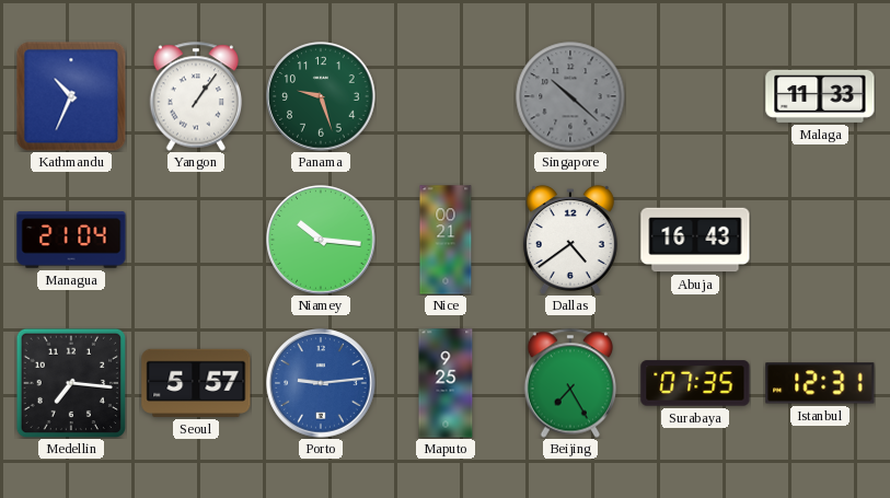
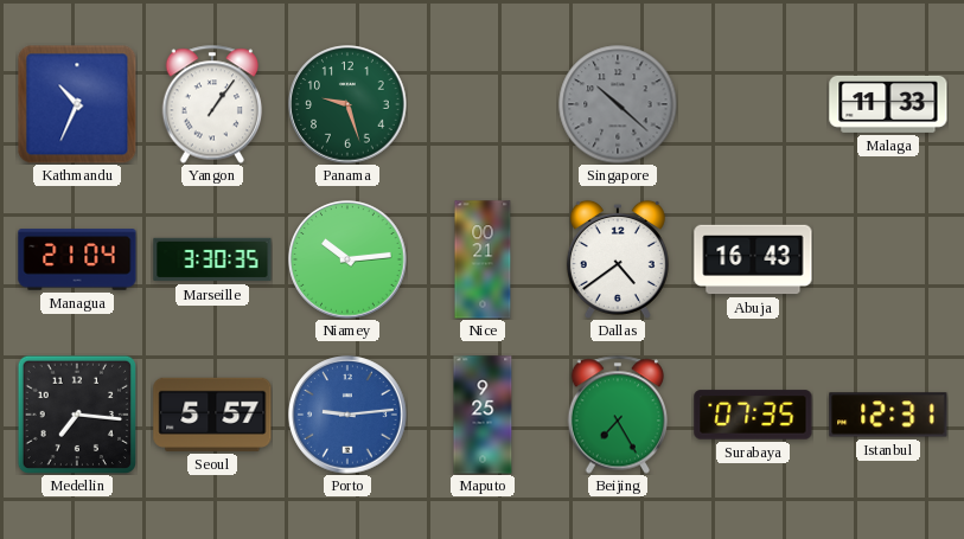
Marseille: none -> 3:30 (212, 259)
Niamey: 10:16 -> 10:14 (347, 259)
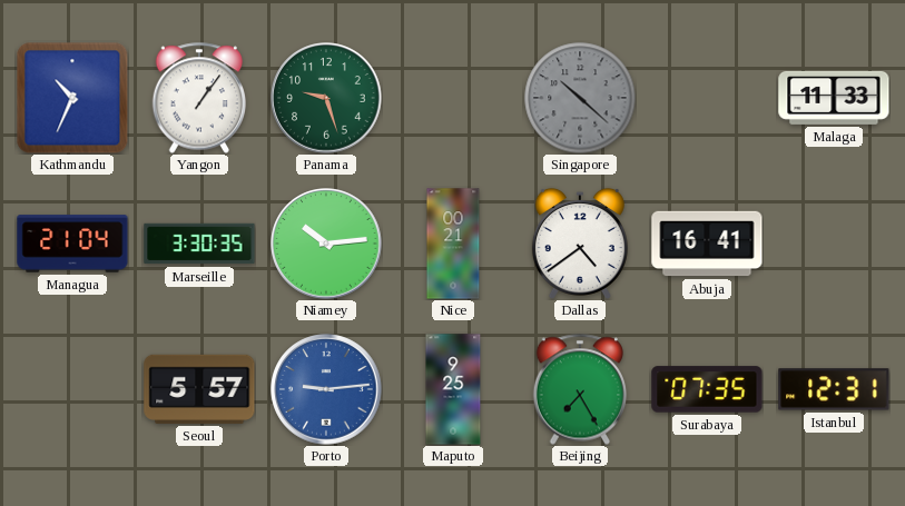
Abuja: 16:43 -> 16:41 (707, 244)
Medellin: 7:16 -> none (76, 413)
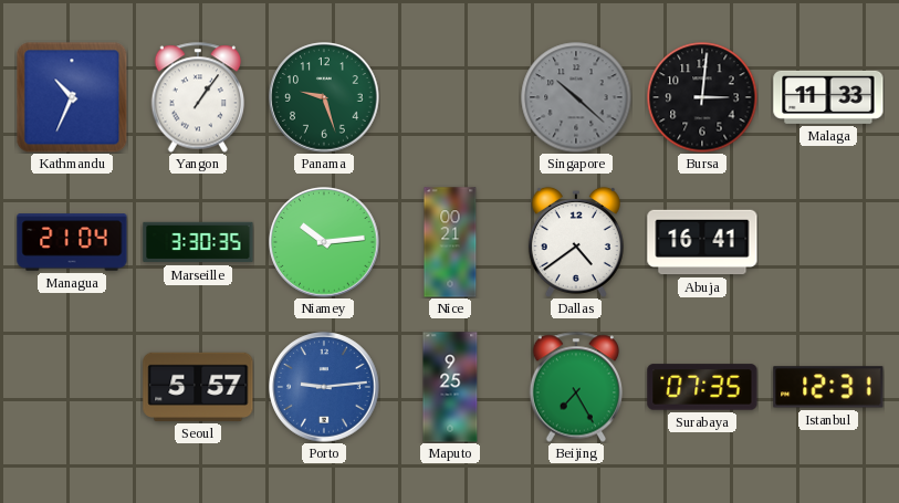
Bursa: none -> 3:01 (702, 97)
